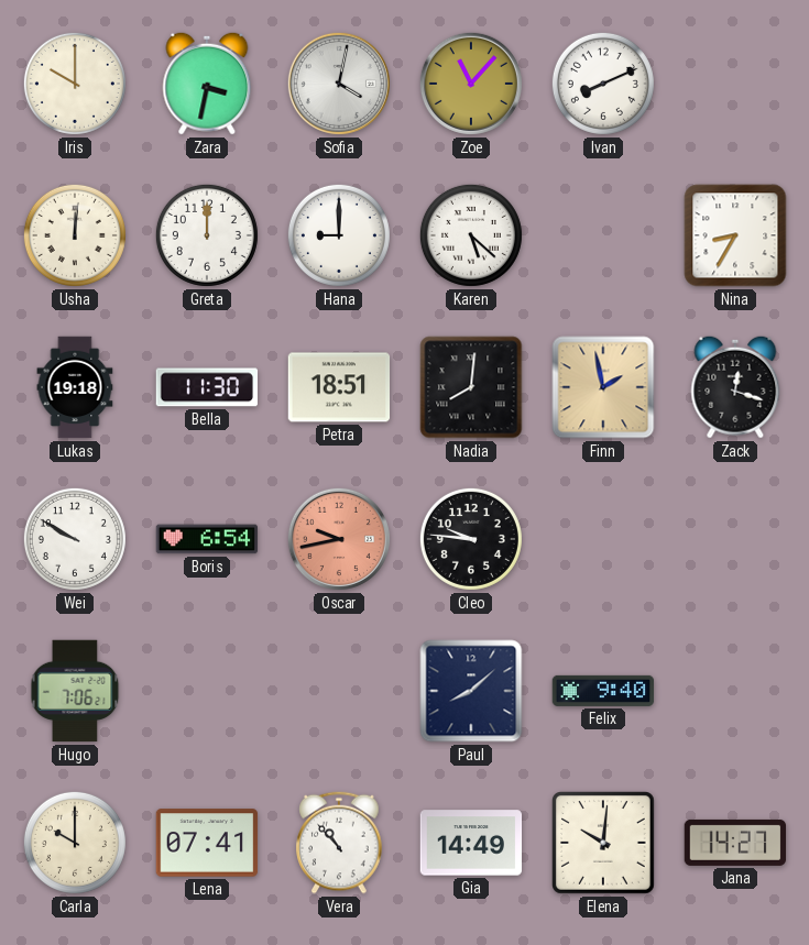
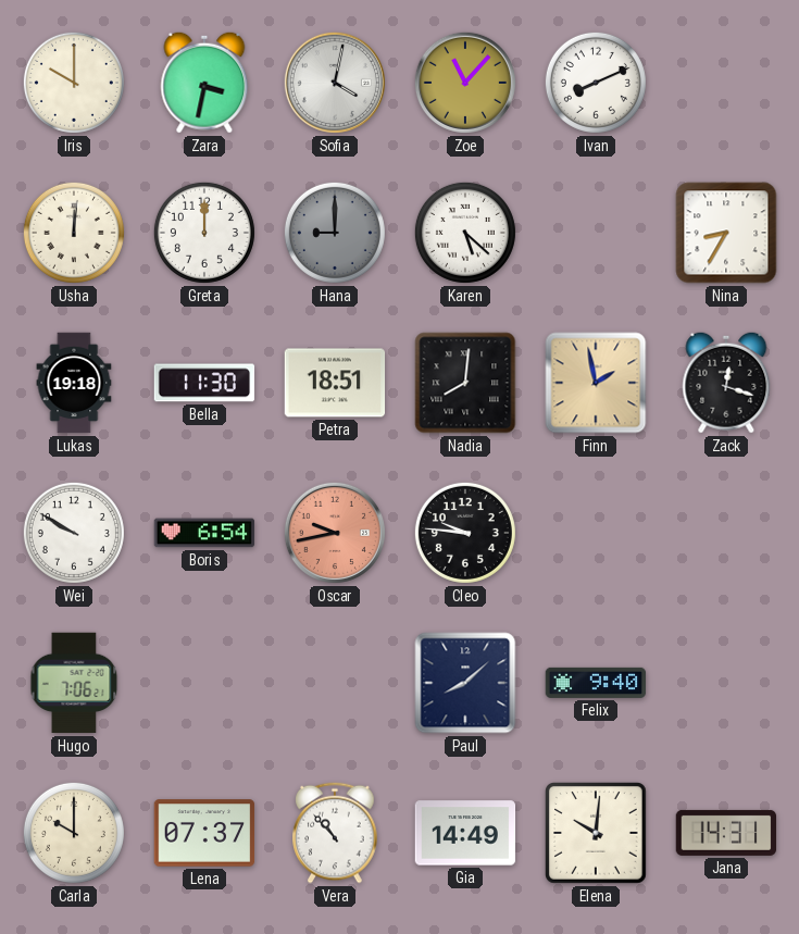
Hana dial: white -> grey (335, 233)
Lena: 07:41 -> 07:37 (204, 833)
Jana: 14:27 -> 14:31 (726, 833)
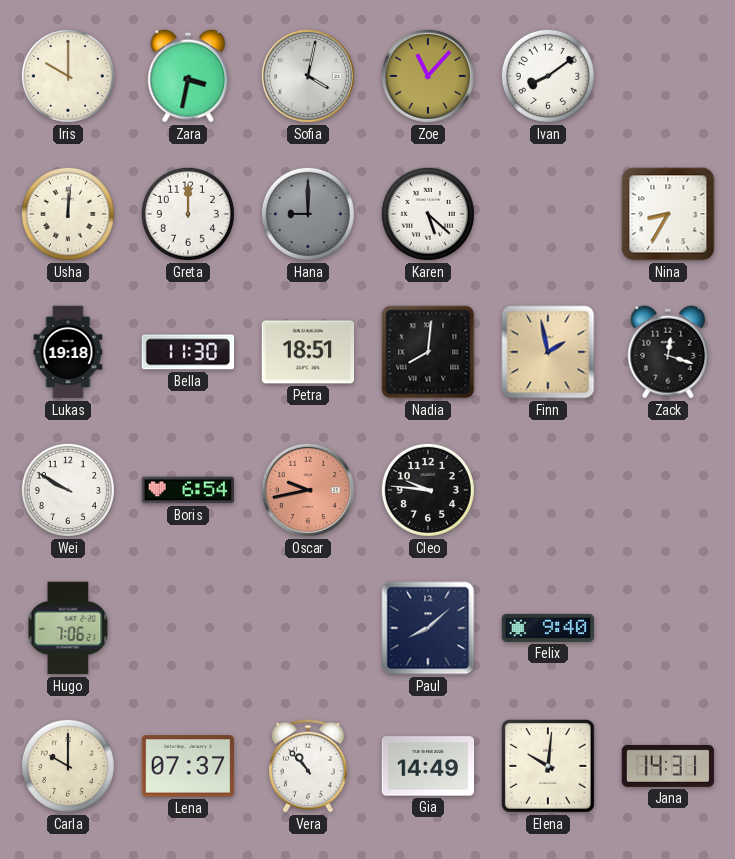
Ivan: 8:11 -> 8:09 (548, 76)
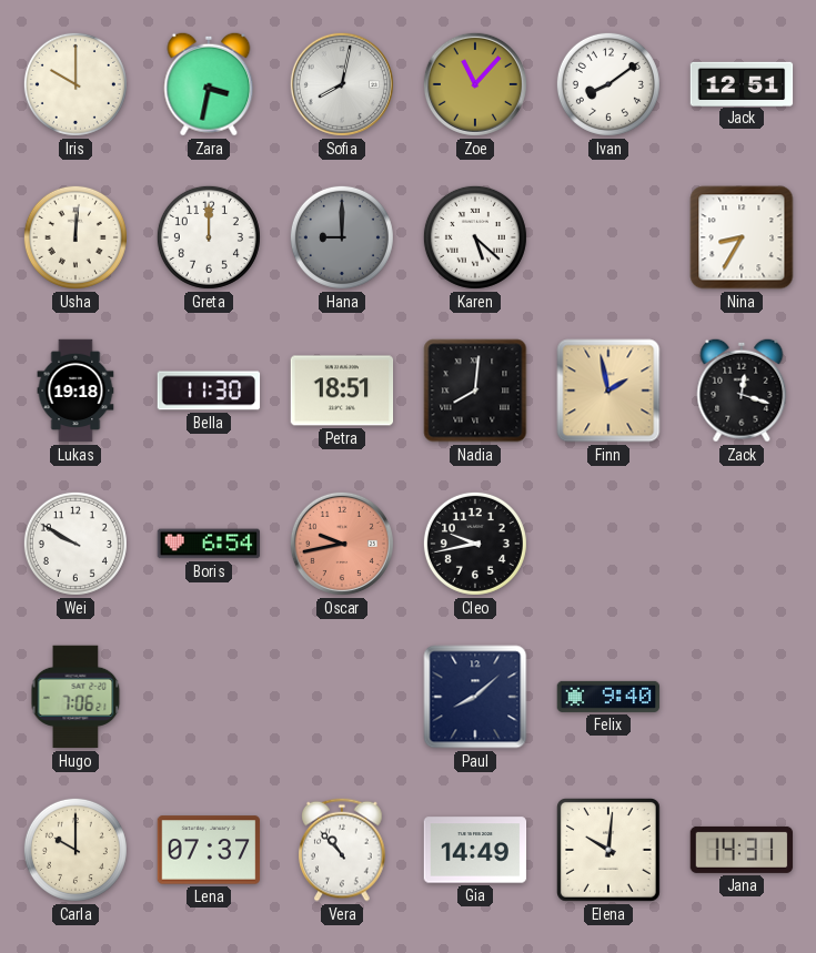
Sofia: 4:02 -> 8:02 (342, 84)
Jack: none -> 12:51 (742, 83)
Cleo: 9:46 -> 9:43 (475, 544)
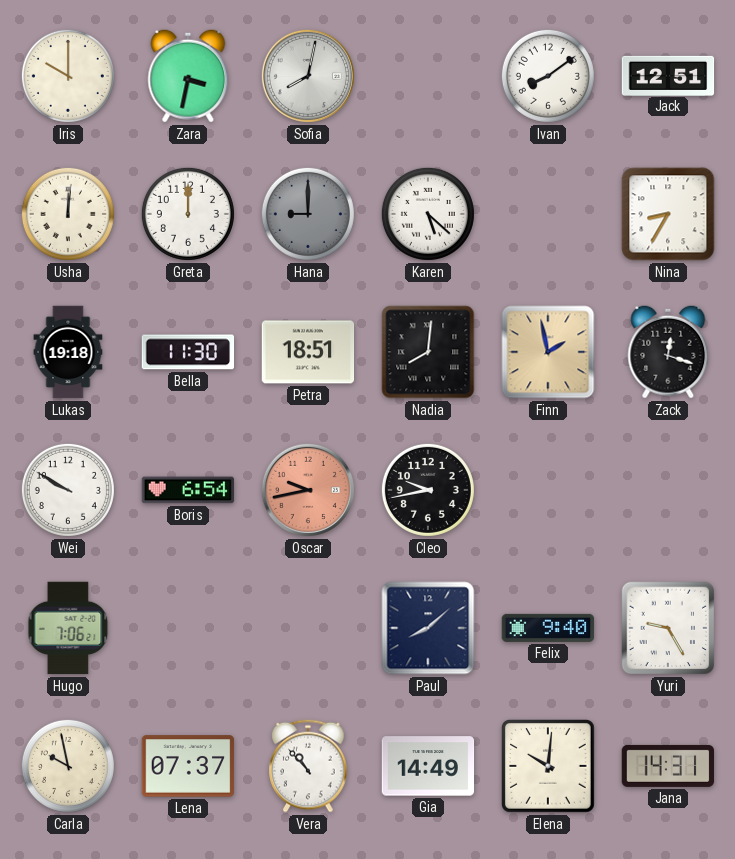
Zoe: 11:07 -> none (475, 84)
Yuri: none -> 9:25 (668, 628)
Carla: 10:00 -> 9:58 (68, 766)
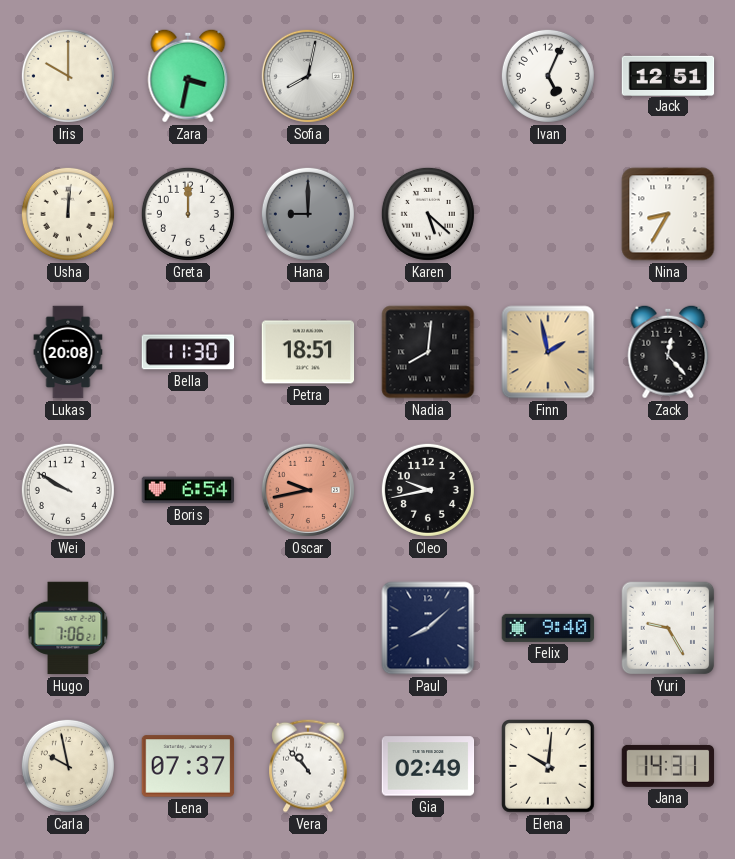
Ivan: 8:09 -> 5:04 (548, 76)
Lukas: 19:18 -> 20:08 (68, 352)
Zack: 12:18 -> 12:23 (668, 352)
Gia: 14:49 -> 02:49 (428, 766)
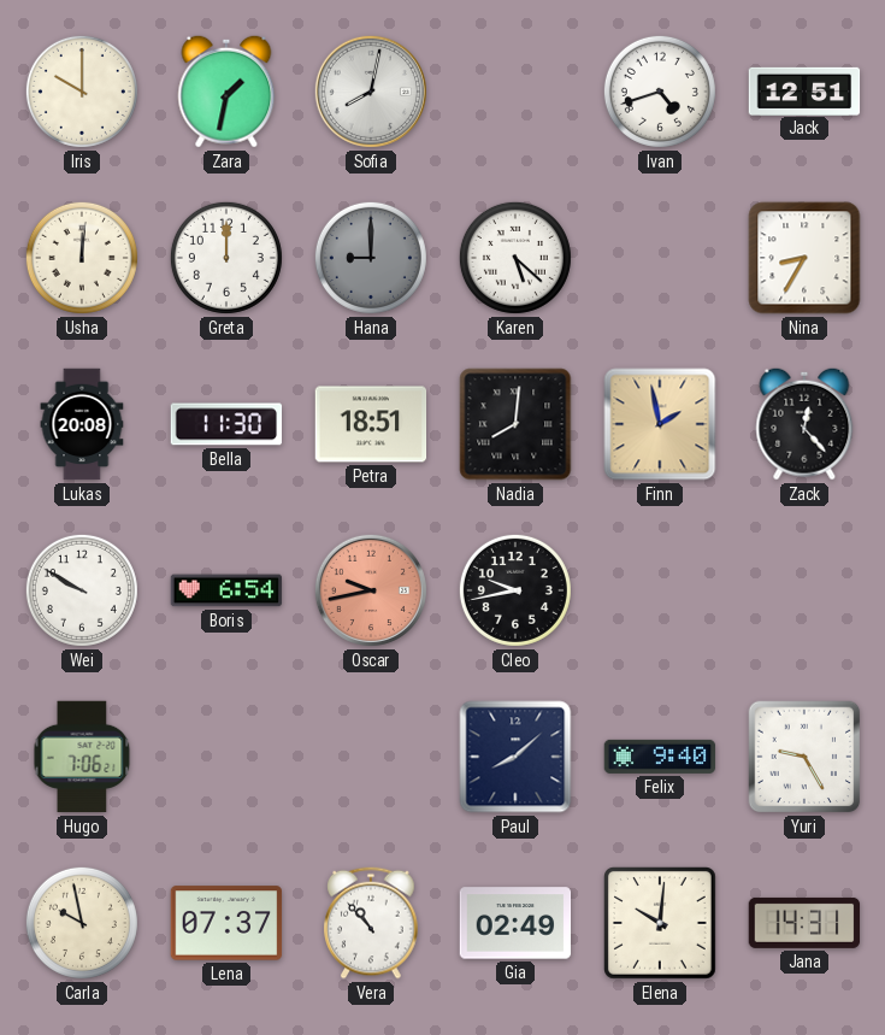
Zara: 3:32 -> 1:32 (226, 92)
Ivan: 5:04 -> 4:42 (660, 92)
